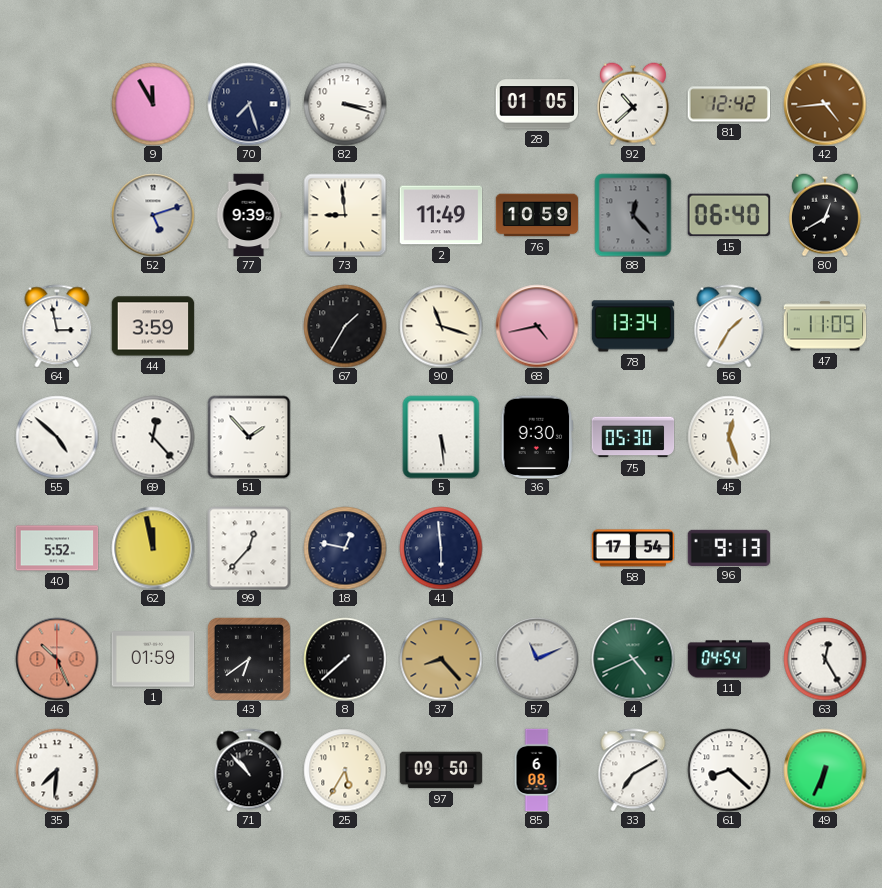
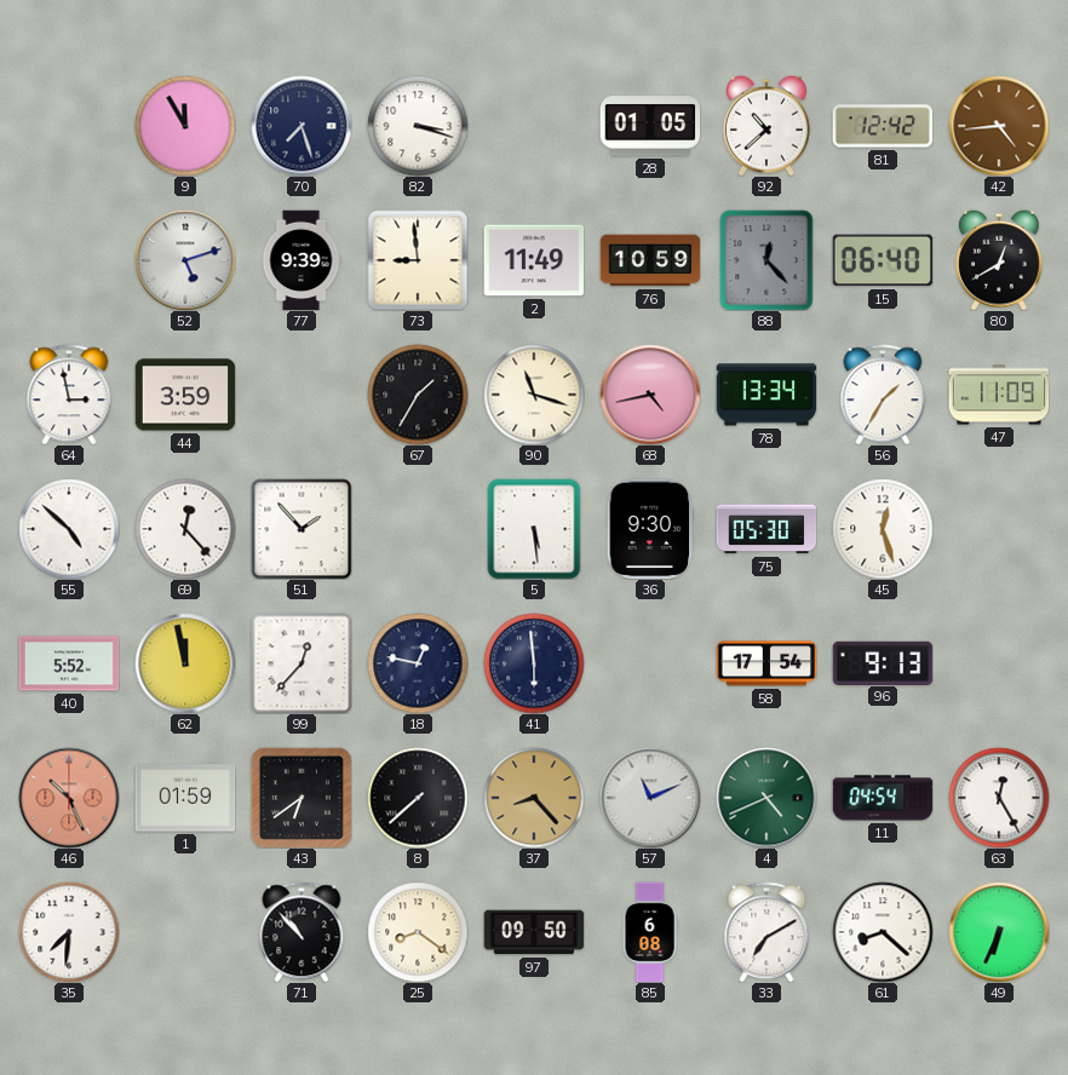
25: 5:35 -> 8:21 (418, 932)
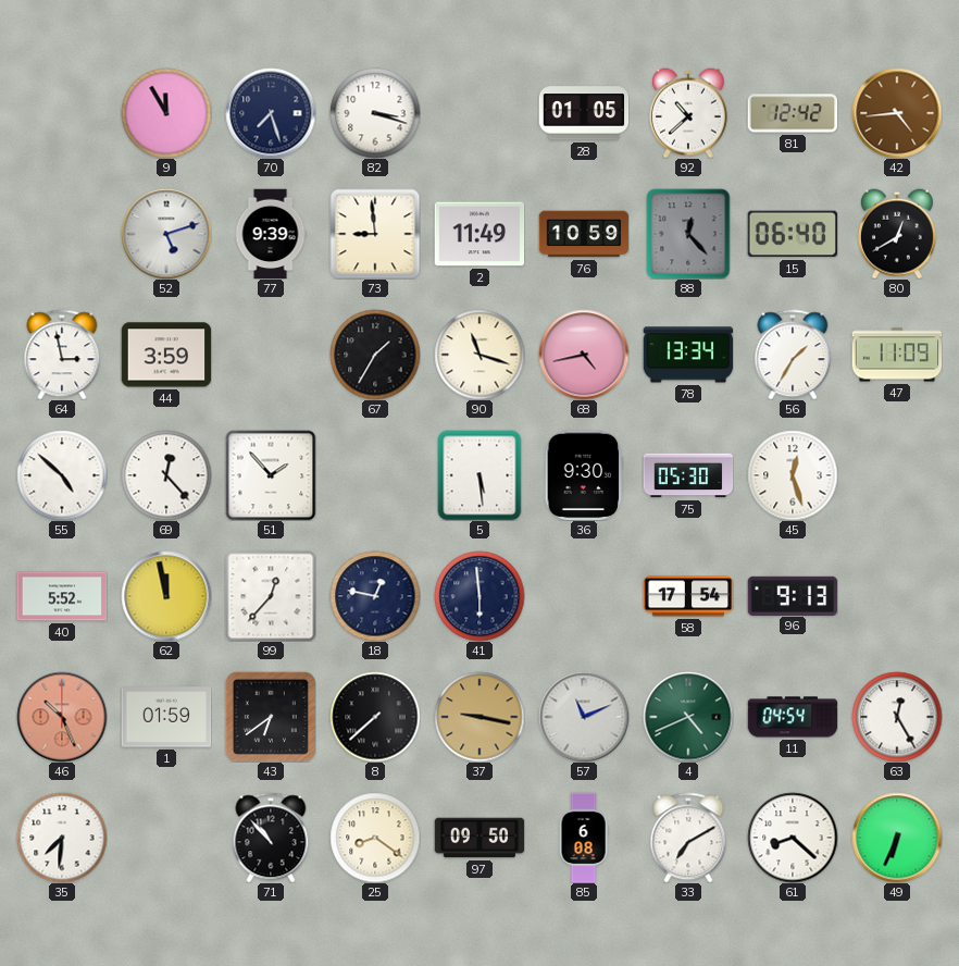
37: 8:23 -> 9:17 (479, 717)
